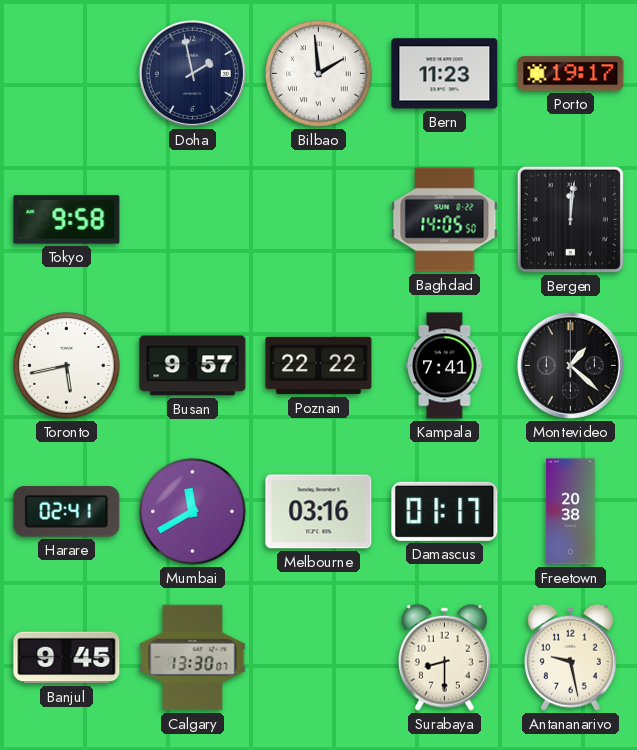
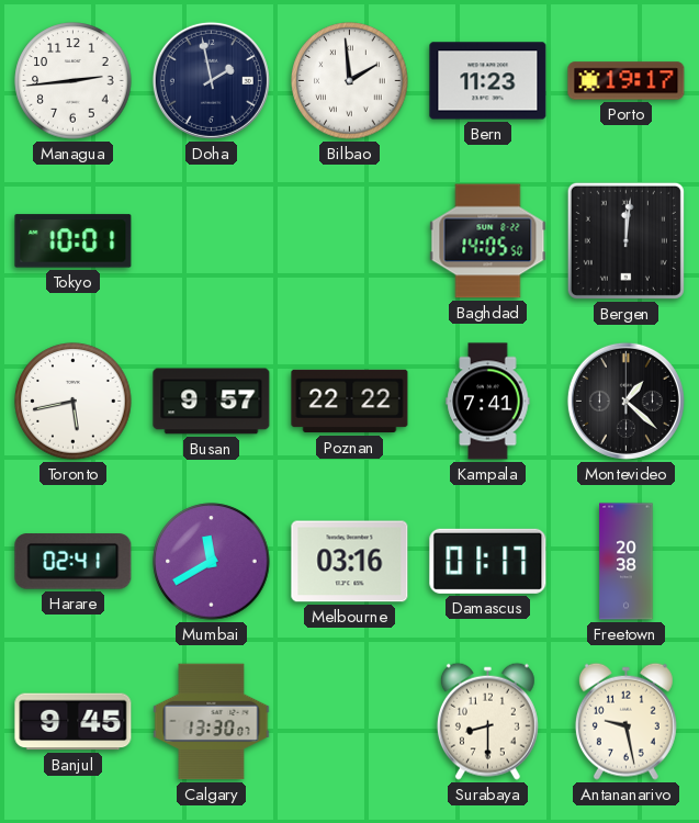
Managua: none -> 2:44 (74, 81)
Tokyo: 9:58 -> 10:01 (74, 241)
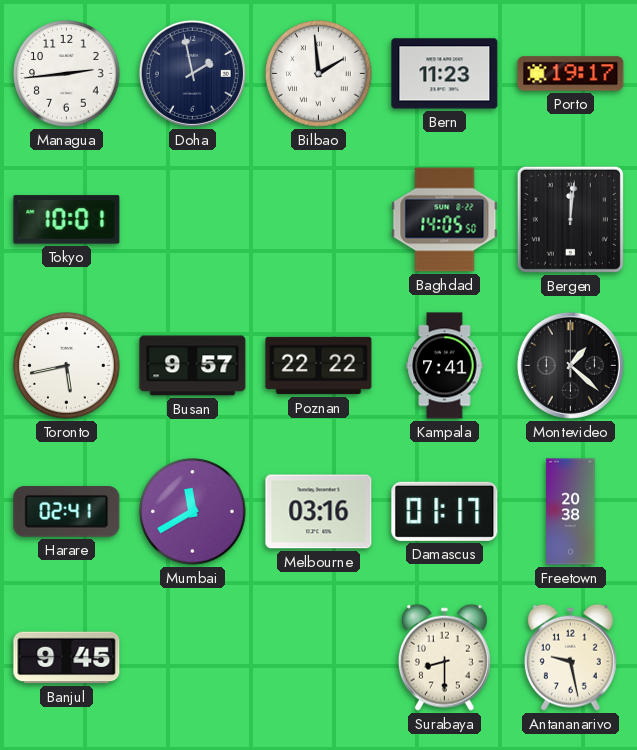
Calgary: 13:30 -> none (212, 722)
